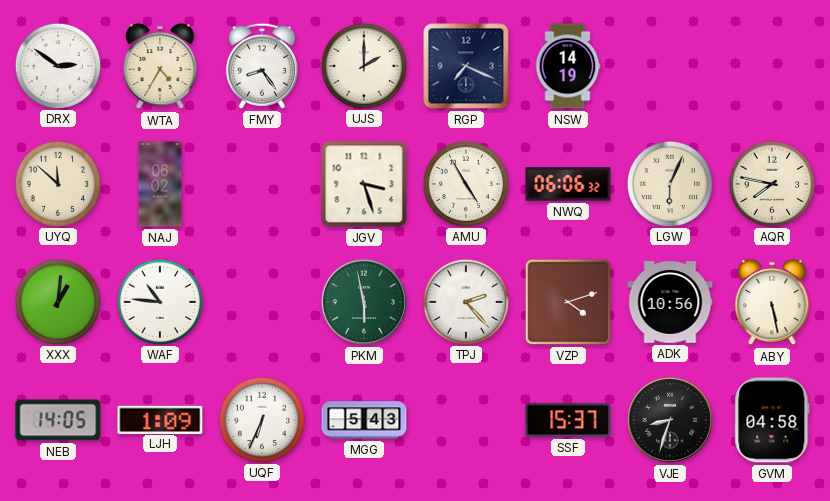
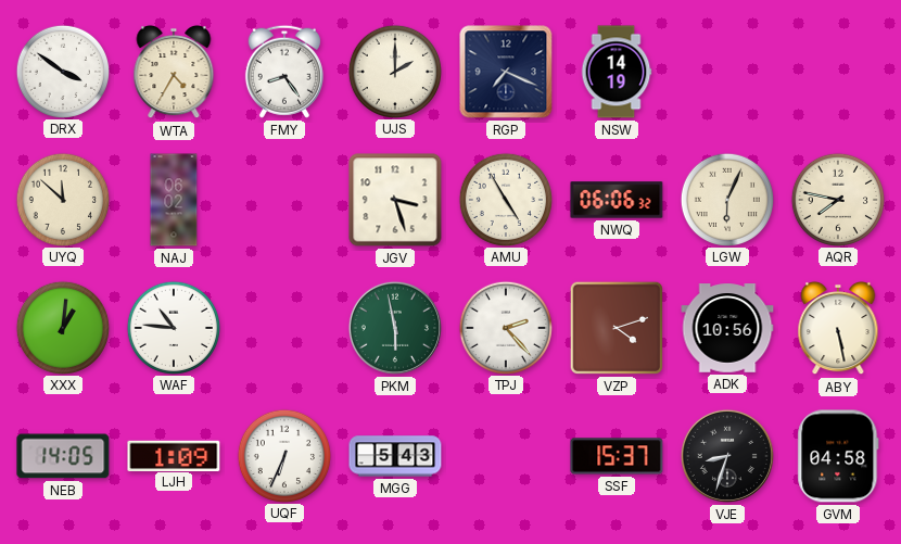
DRX: 2:51 -> 3:51 (62, 71)
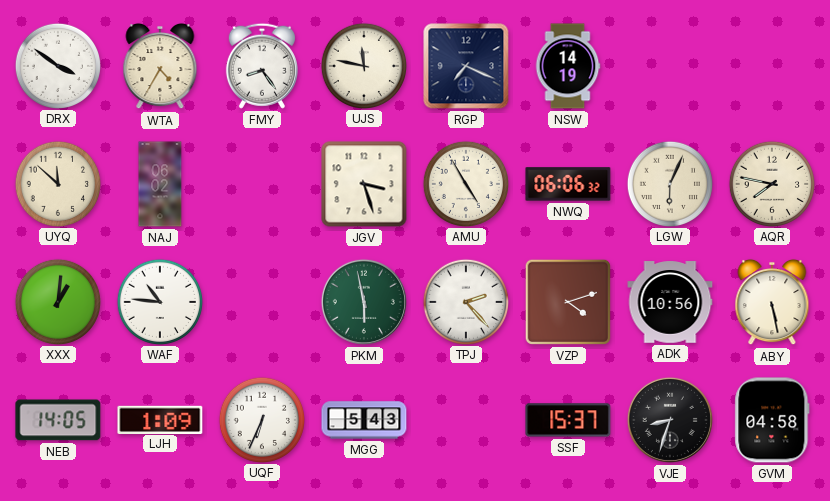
UJS: 2:00 -> 11:47 (363, 65)
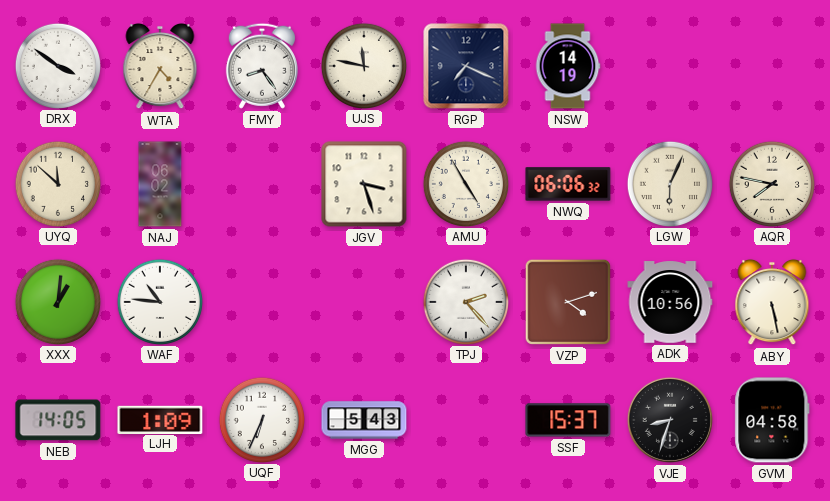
PKM: 5:58 -> none (364, 302)
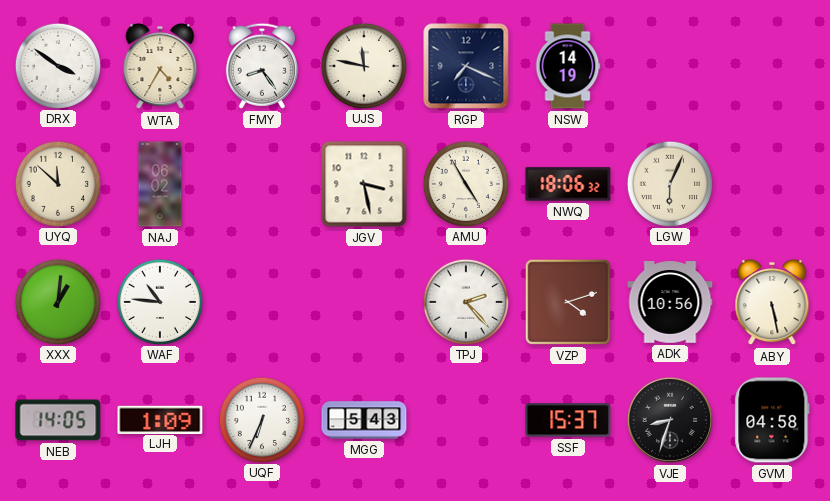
JGV: 3:27 -> 3:28 (364, 184)
NWQ: 06:06 -> 18:06 (568, 184)
AQR: 7:47 -> none (771, 183)
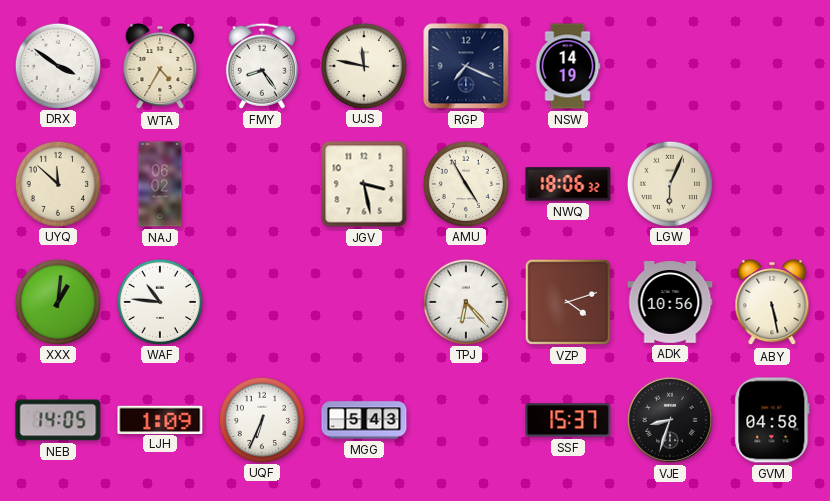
TPJ: 2:23 -> 6:23 (465, 301)
